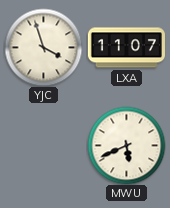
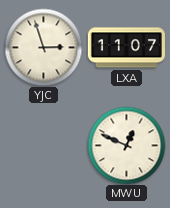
YJC: 3:57 -> 2:57 (43, 47)
MWU: 5:41 -> 12:49 (126, 145)
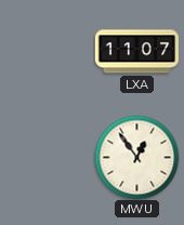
YJC: 2:57 -> none (43, 47)
MWU: 12:49 -> 12:54 (136, 157)
